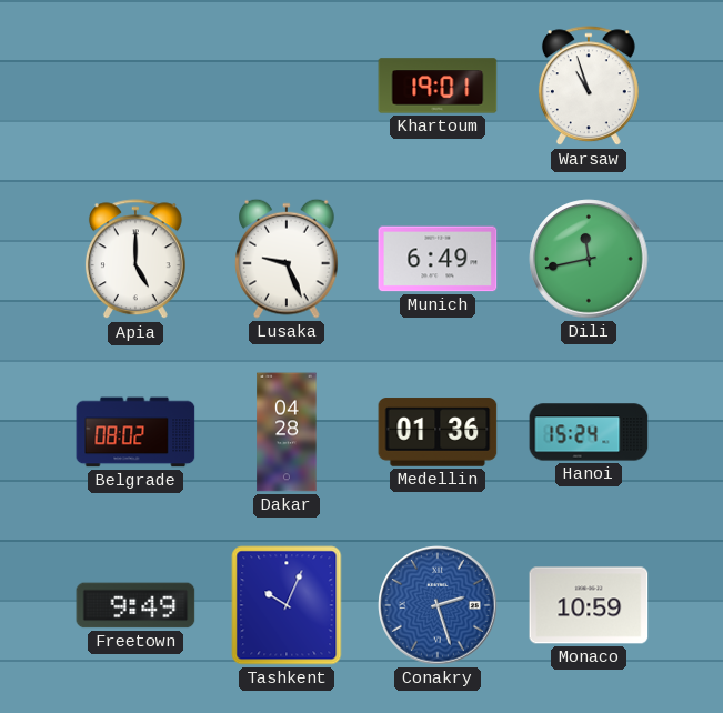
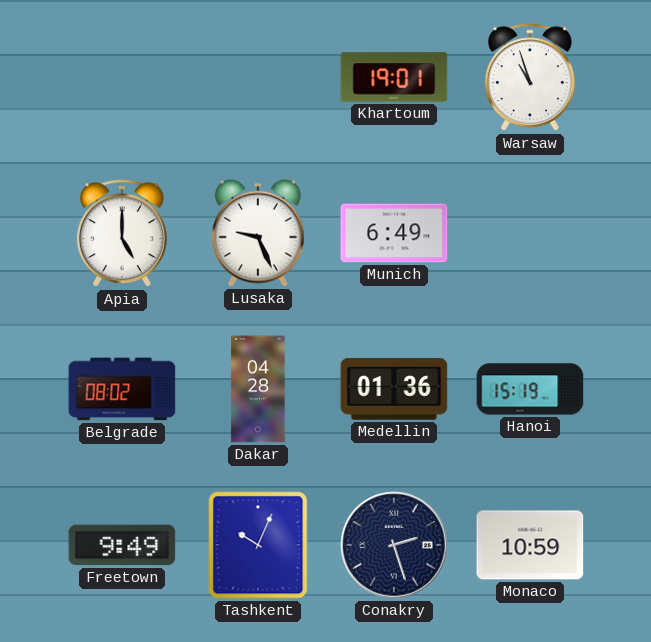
Dili: 11:43 -> none (589, 259)
Hanoi: 15:24 -> 15:19 (530, 389)
Conakry dial: blue -> navy (394, 545)
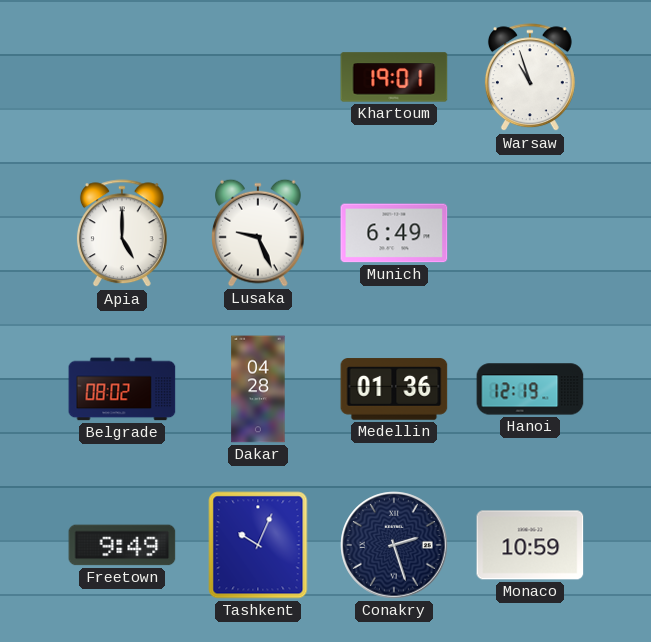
Hanoi: 15:19 -> 12:19 (530, 389)
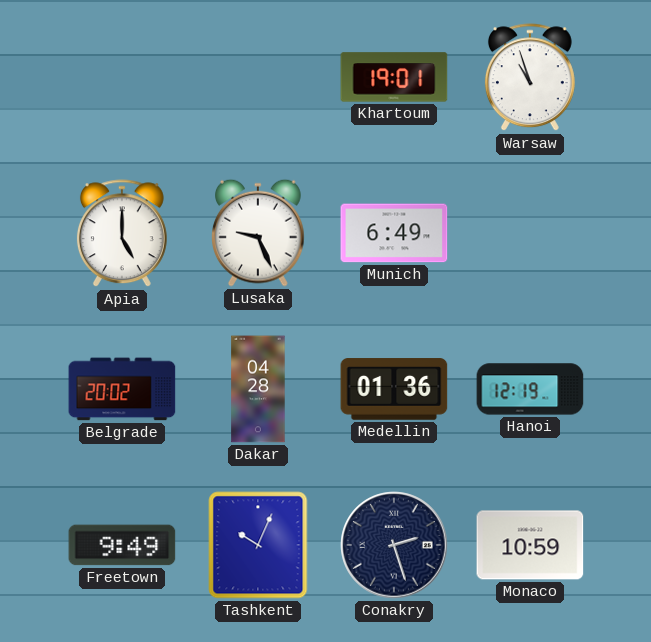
Belgrade: 08:02 -> 20:02 (122, 389)
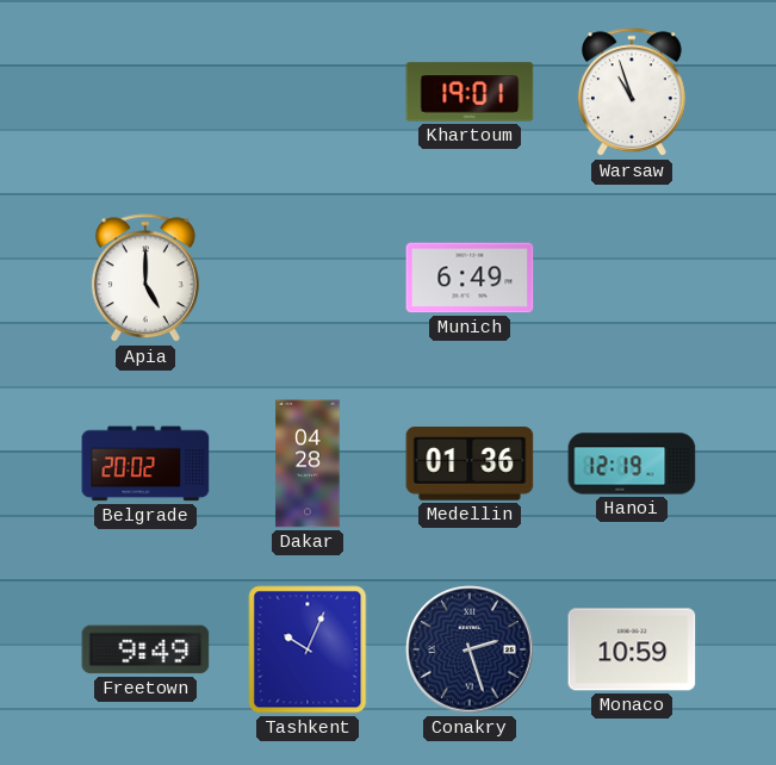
Lusaka: 9:26 -> none (259, 233)
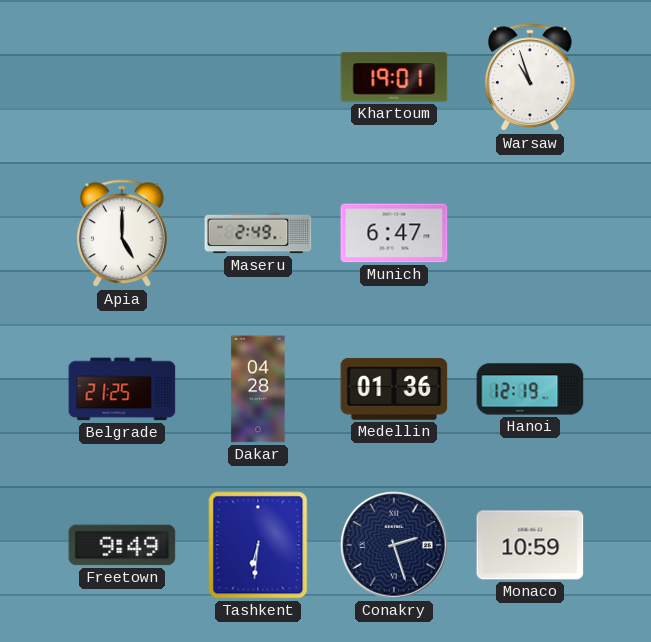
Maseru: none -> 2:49 (258, 233)
Munich: 6:49 -> 6:47 (394, 233)
Belgrade: 20:02 -> 21:25 (122, 389)
Tashkent: 10:04 -> 6:31 (258, 545)
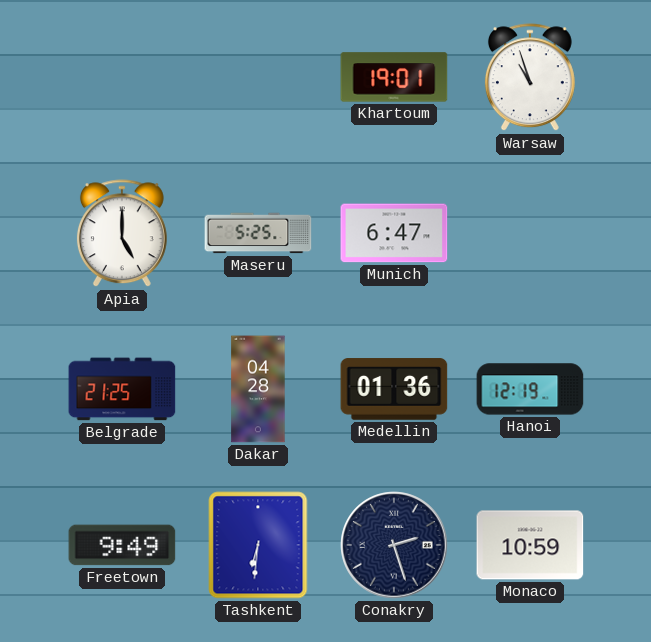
Maseru: 2:49 -> 5:25 (258, 233)
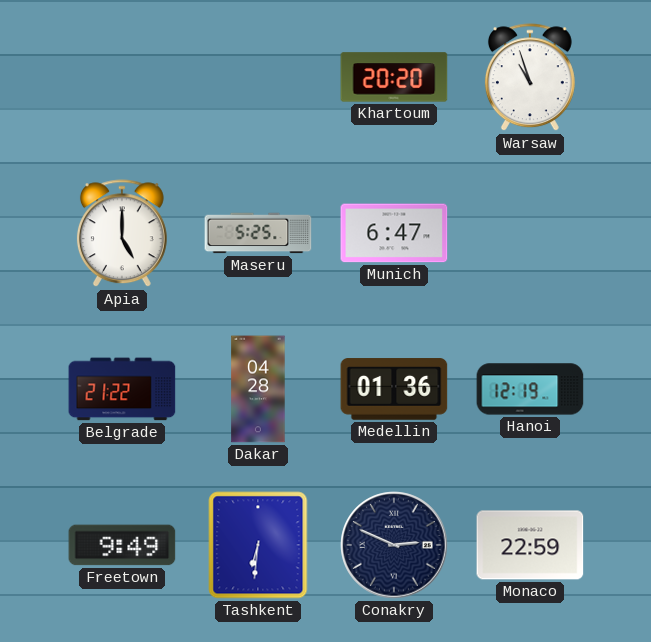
Khartoum: 19:01 -> 20:20 (394, 77)
Belgrade: 21:25 -> 21:22 (122, 389)
Conakry: 2:27 -> 2:49 (394, 545)
Monaco: 10:59 -> 22:59 (530, 545)
